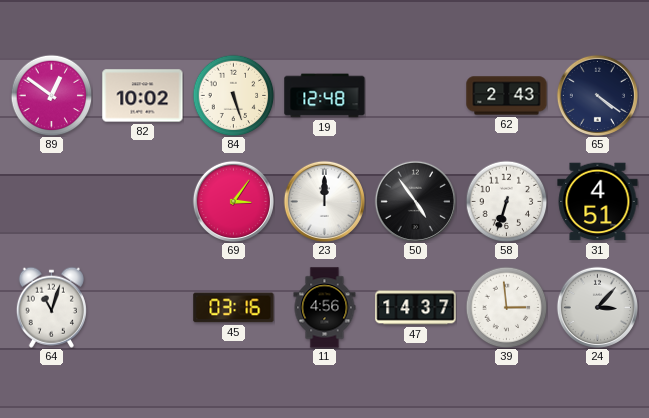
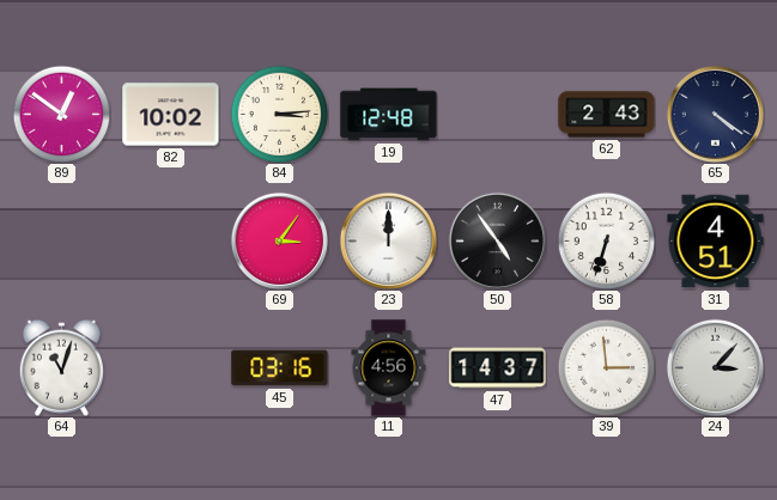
84: 5:27 -> 3:14 (279, 114)
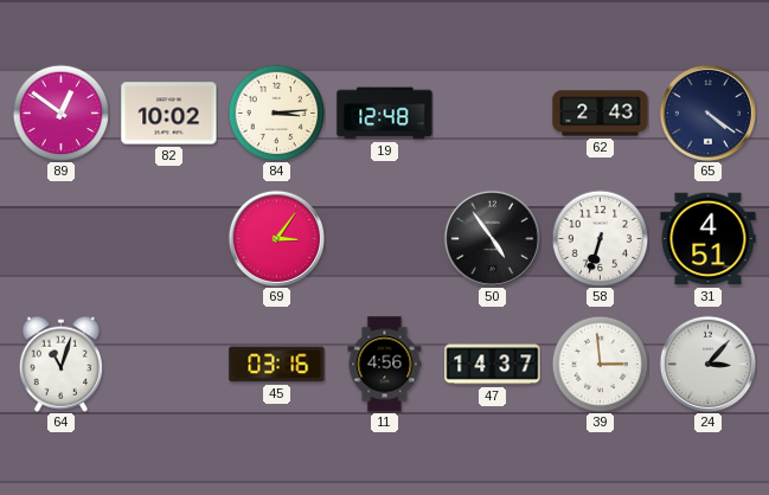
23: 12:00 -> none (388, 240)
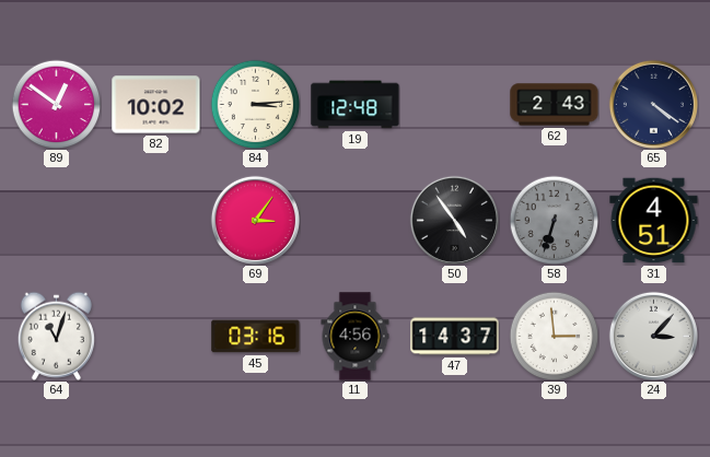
58 dial: white -> grey (554, 220)
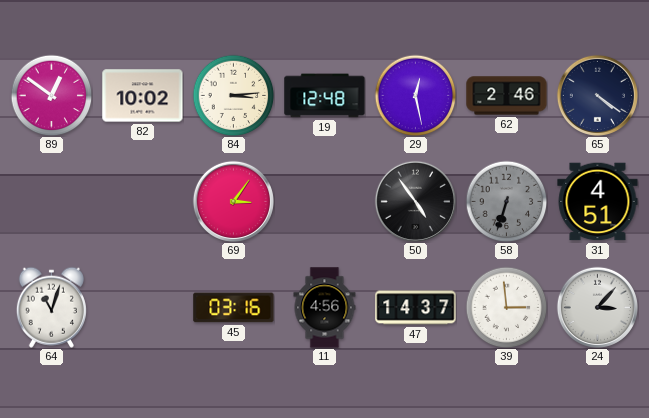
29: none -> 12:28 (415, 95)
62: 2:43 -> 2:46 (507, 96)
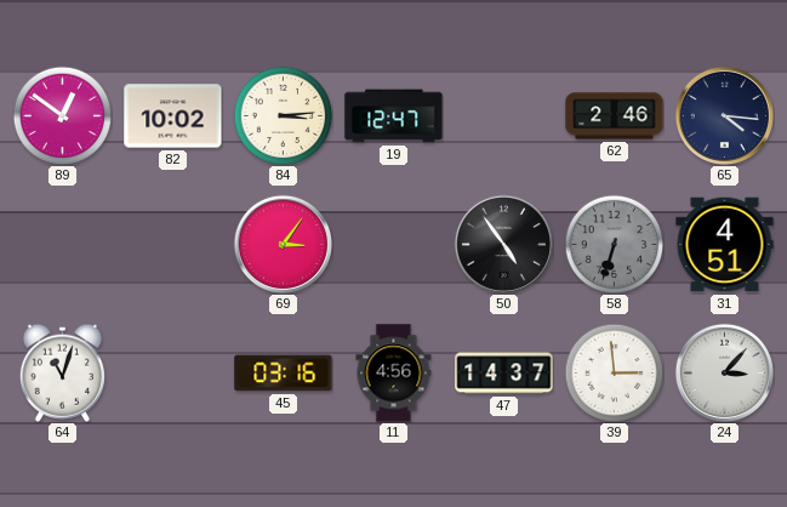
19: 12:48 -> 12:47 (394, 116)
29: 12:28 -> none (415, 95)
65: 4:21 -> 4:16 (724, 115)
